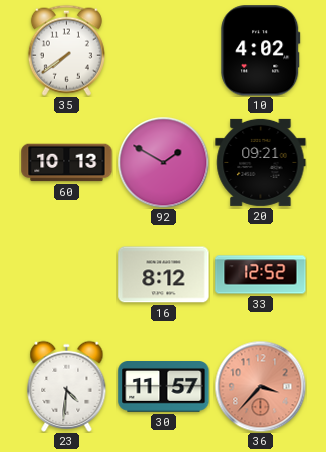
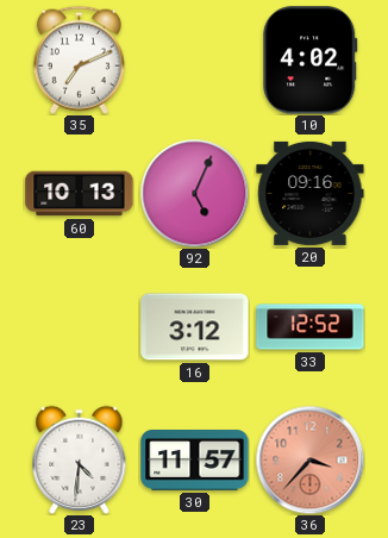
35: 7:39 -> 7:11 (79, 60)
92: 1:50 -> 5:04 (194, 193)
20: 09:21 -> 09:16 (311, 193)
16: 8:12 -> 3:12 (195, 327)
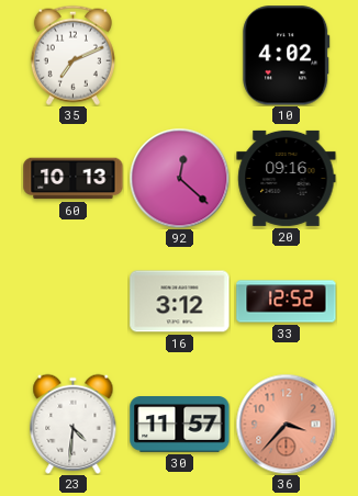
92: 5:04 -> 12:22 (179, 178)
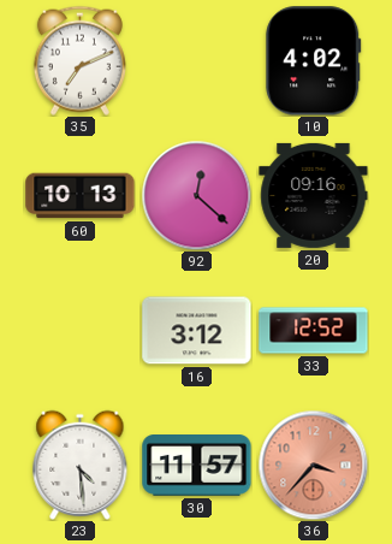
23: 4:31 -> 4:29 (81, 465)
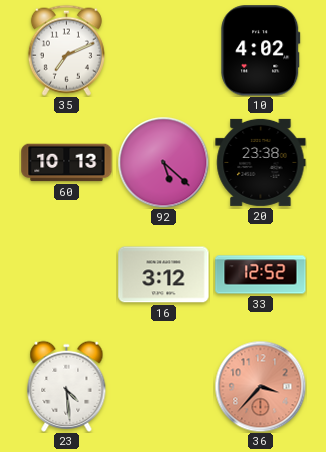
92: 12:22 -> 5:22 (163, 162)
20: 09:16 -> 23:38 (261, 162)
30: 11:57 -> none (197, 466)
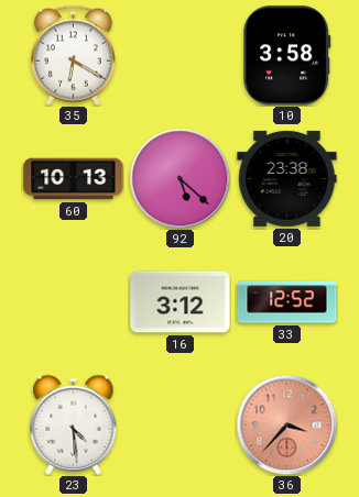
35: 7:11 -> 6:20 (73, 55)
10: 4:02 -> 3:58 (287, 56)
